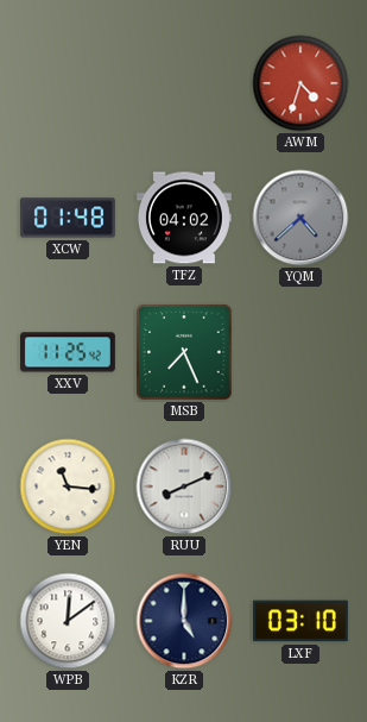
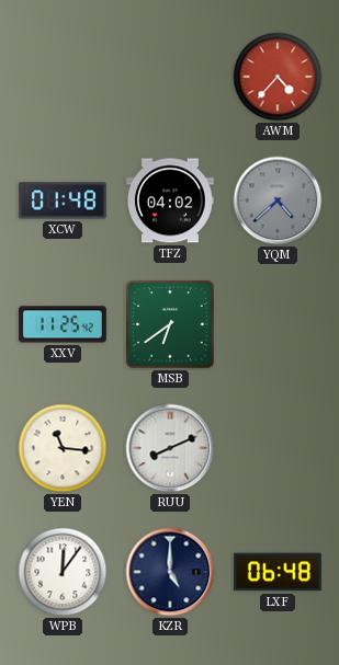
AWM: 4:33 -> 4:37 (278, 77)
MSB: 7:26 -> 6:39 (170, 324)
WPB: 12:09 -> 12:06 (63, 572)
LXF: 03:10 -> 06:48 (278, 572)
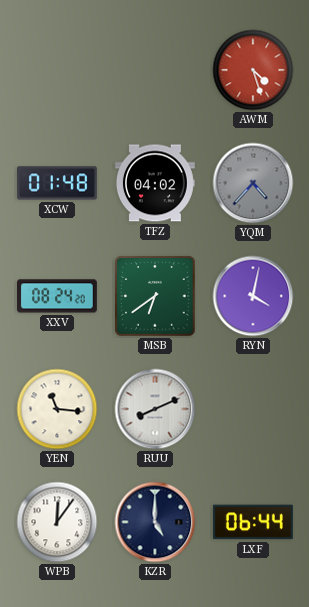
AWM: 4:37 -> 4:27 (253, 70)
YQM: 4:38 -> 4:37 (253, 183)
XXV: 11:25 -> 08:24 (58, 296)
RYN: none -> 4:02 (253, 296)
LXF: 06:48 -> 06:44 (253, 522)
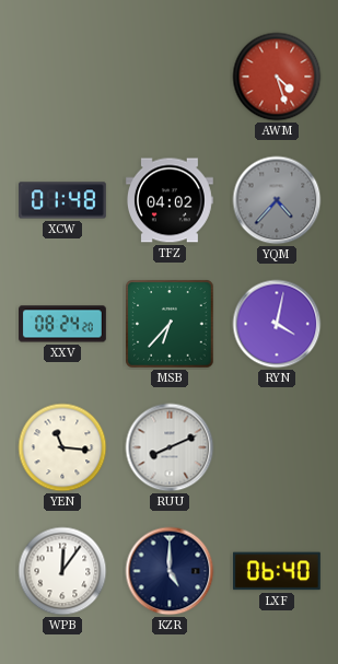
MSB: 6:39 -> 6:37 (170, 324)
LXF: 06:44 -> 06:40 (277, 571)
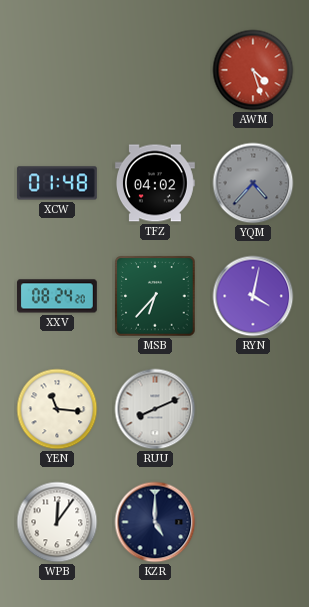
LXF: 06:40 -> none (277, 571)
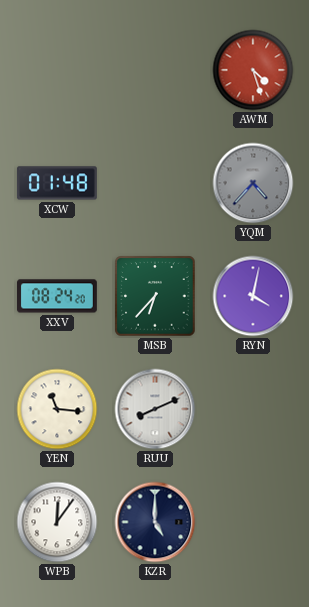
TFZ: 04:02 -> none (155, 183)
